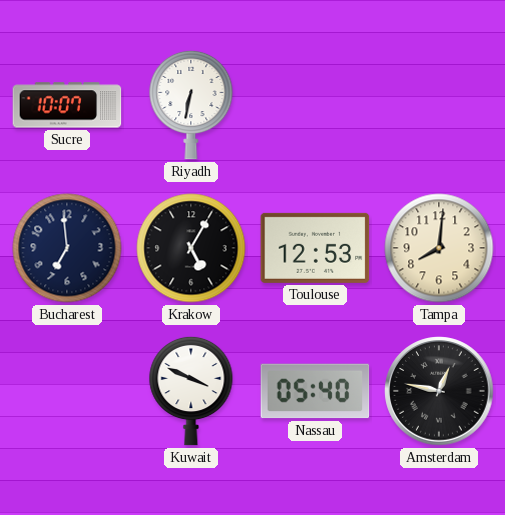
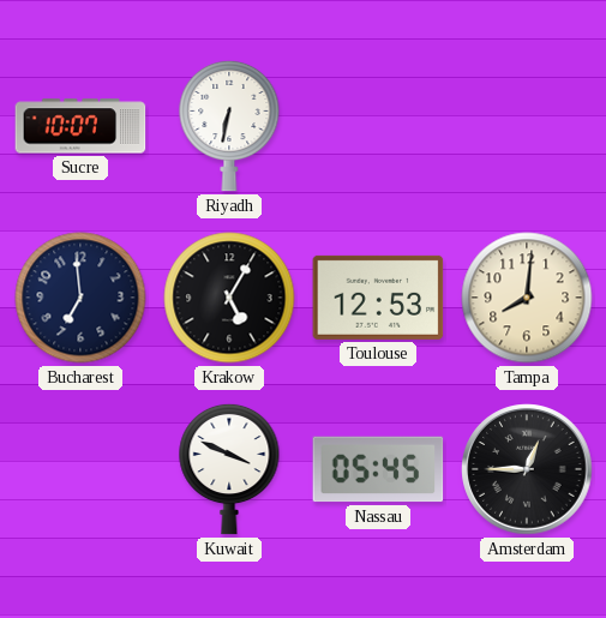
Nassau: 05:40 -> 05:45 (378, 469)
Amsterdam: 12:47 -> 12:45 (527, 469)
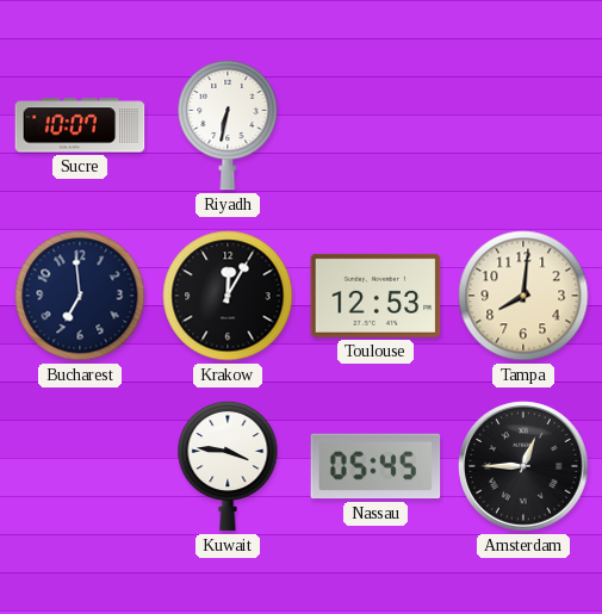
Krakow: 5:05 -> 12:05 (228, 296)
Kuwait: 3:49 -> 3:46 (228, 466)
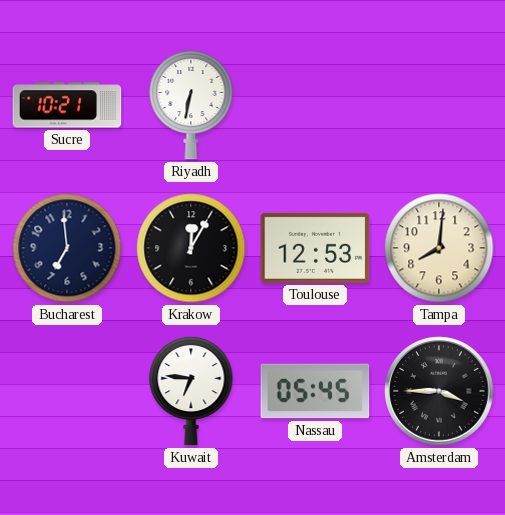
Sucre: 10:07 -> 10:21 (67, 105)
Kuwait: 3:46 -> 6:46 (191, 391)
Amsterdam: 12:45 -> 3:45 (439, 391)
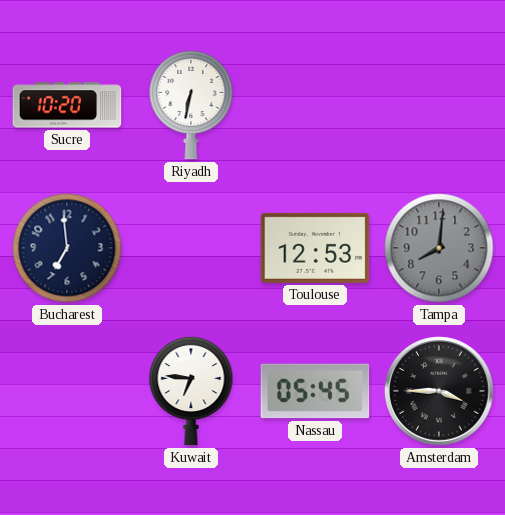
Sucre: 10:21 -> 10:20 (67, 105)
Krakow: 12:05 -> none (191, 248)
Tampa dial: cream -> grey (439, 248)
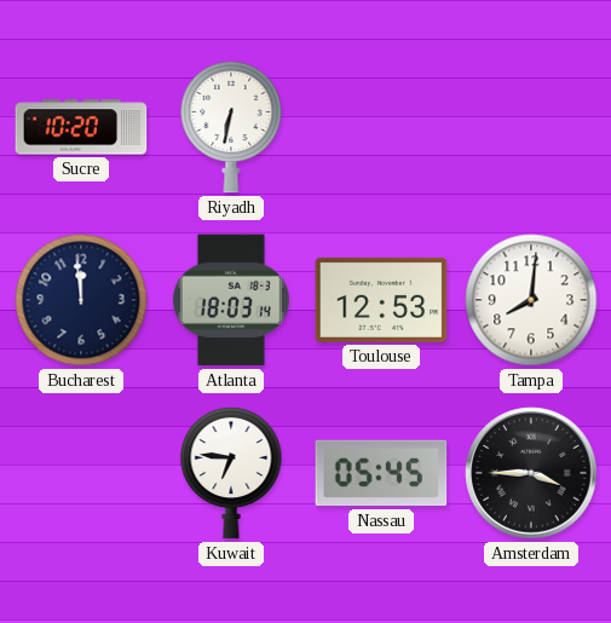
Bucharest: 6:59 -> 11:59 (81, 300)
Atlanta: none -> 18:03 (231, 300)
Tampa dial: grey -> white (531, 300)
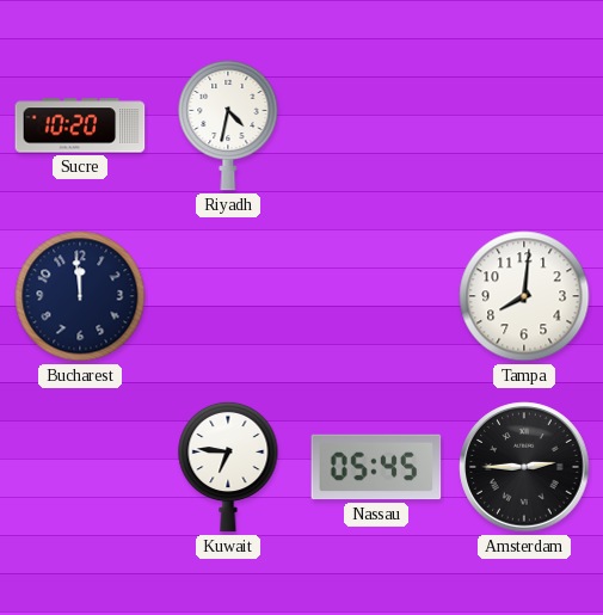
Riyadh: 6:32 -> 4:32 (228, 125)
Atlanta: 18:03 -> none (231, 300)
Toulouse: 12:53 -> none (381, 300)
Amsterdam: 3:45 -> 2:45 (524, 467)
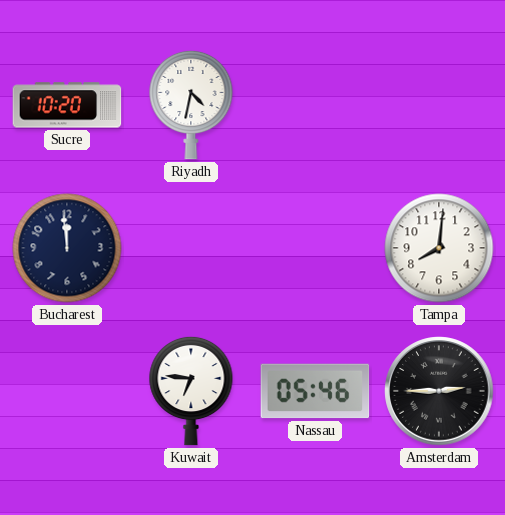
Nassau: 05:45 -> 05:46 (315, 391)
